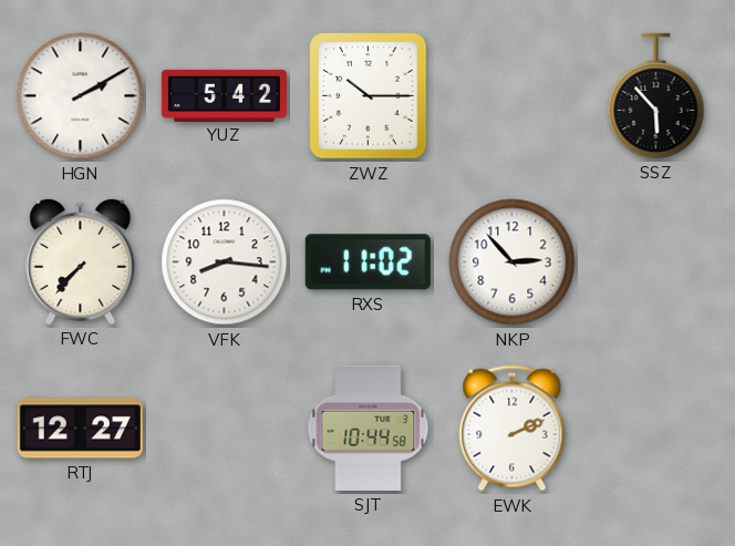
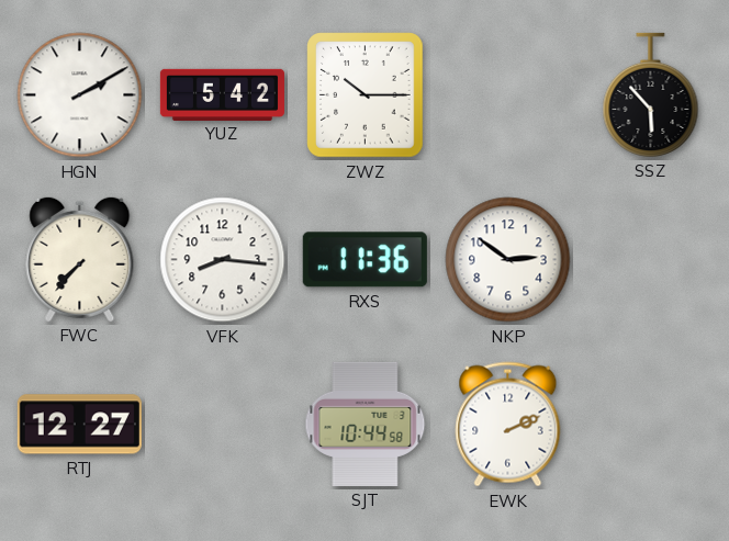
RXS: 11:02 -> 11:36 (365, 260)
NKP: 2:53 -> 2:51 (508, 260)
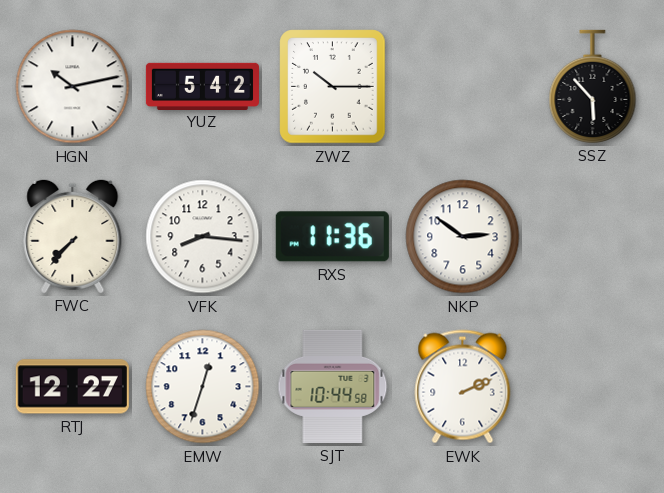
HGN: 2:10 -> 10:13 (73, 87)
EMW: none -> 12:33 (203, 387)
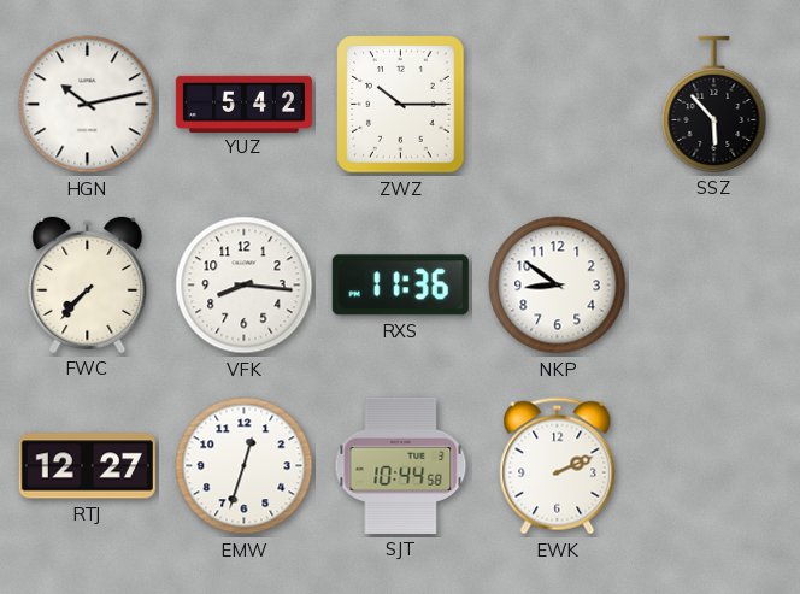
NKP: 2:51 -> 8:51 (558, 286)
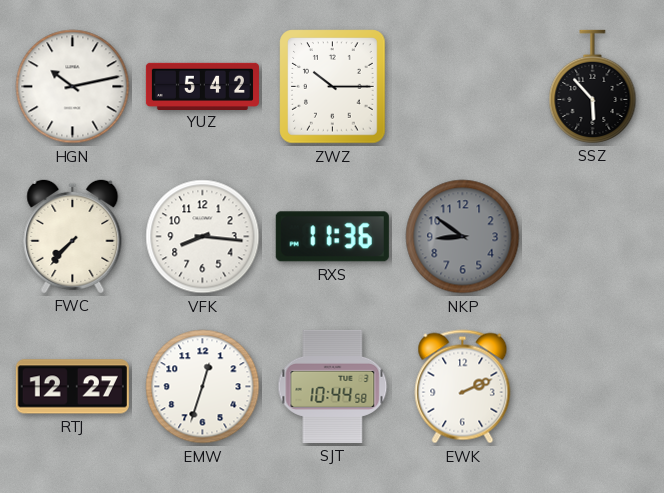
NKP dial: white -> grey (463, 237)
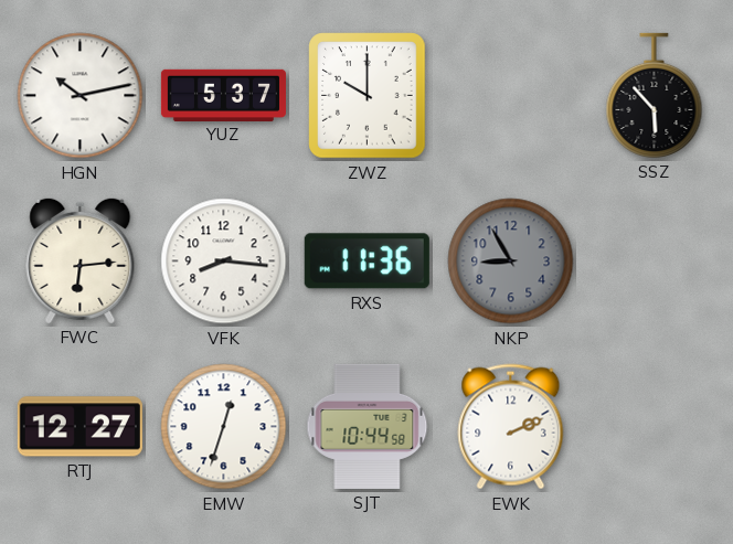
YUZ: 5:42 -> 5:37 (223, 95)
ZWZ: 10:15 -> 10:00 (368, 96)
FWC: 7:37 -> 6:14 (81, 260)
NKP: 8:51 -> 8:55 (511, 262)
